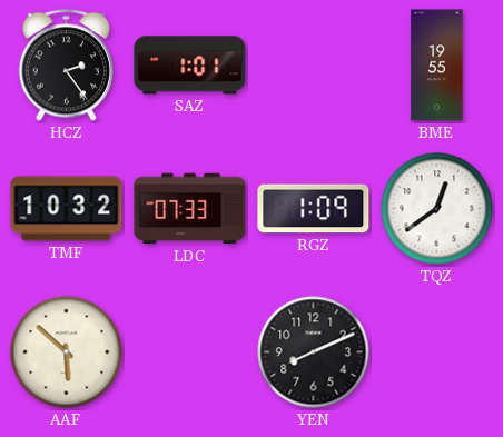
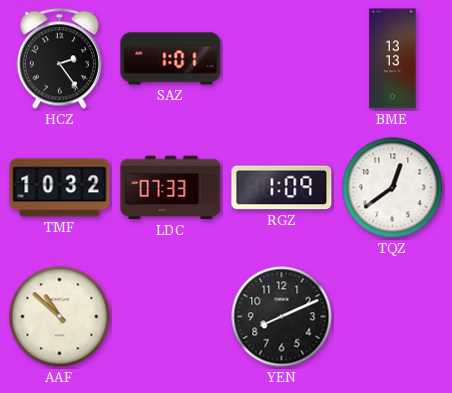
BME: 19:55 -> 13:13 (393, 59)
AAF: 5:52 -> 10:52 (60, 317)
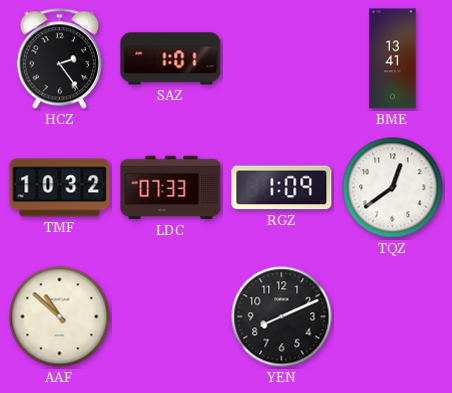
BME: 13:13 -> 13:41 (393, 59)
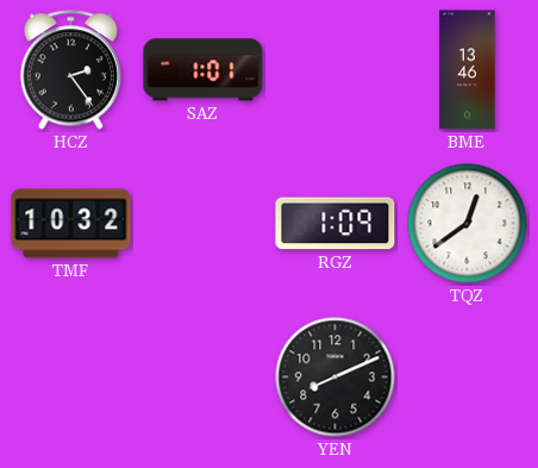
BME: 13:41 -> 13:46 (468, 70)
LDC: 07:33 -> none (171, 188)
AAF: 10:52 -> none (60, 317)
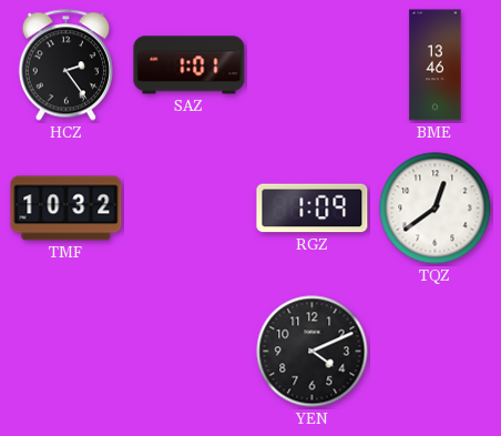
YEN: 8:11 -> 4:11 (313, 352)
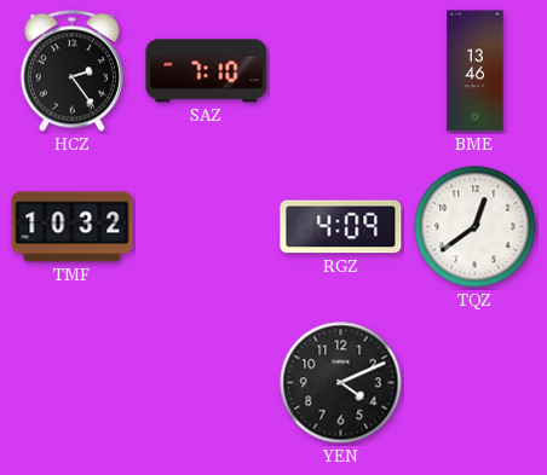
SAZ: 1:01 -> 7:10 (207, 71)
RGZ: 1:09 -> 4:09 (341, 227)
